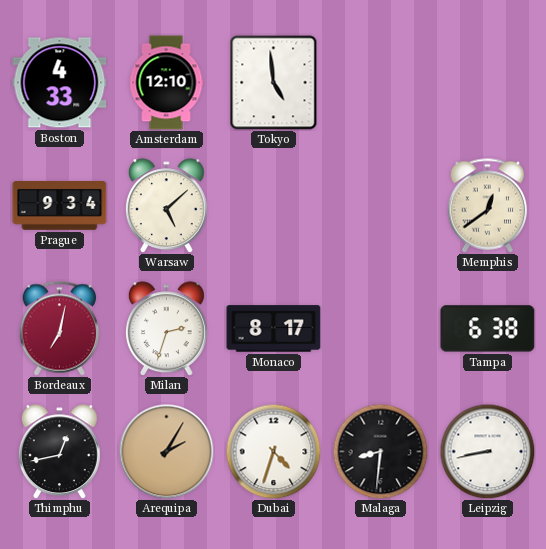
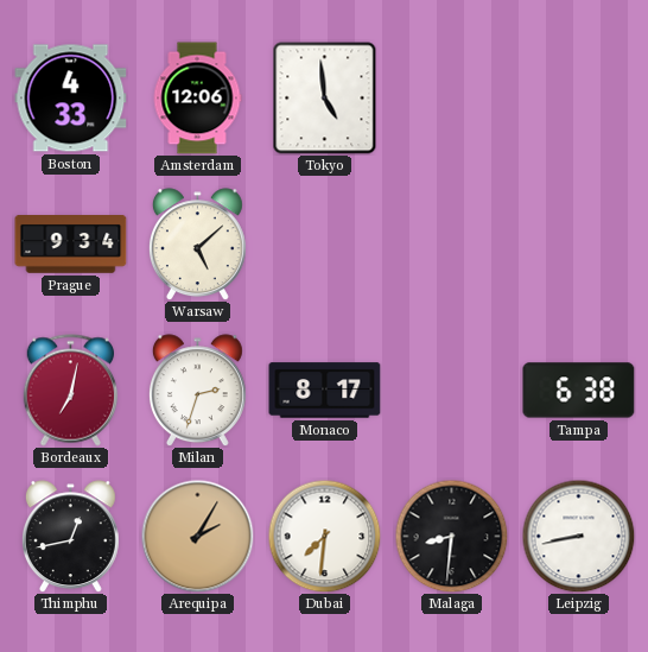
Amsterdam: 12:10 -> 12:06 (197, 99)
Memphis: 12:39 -> none (488, 206)
Dubai: 4:33 -> 7:31 (324, 536)
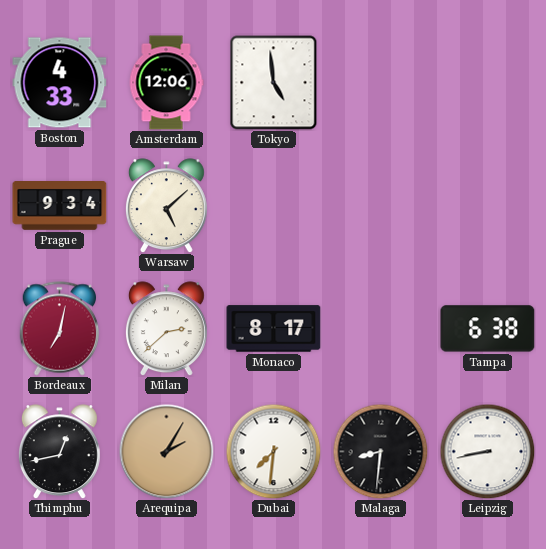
Milan: 2:33 -> 2:38 (166, 329)
